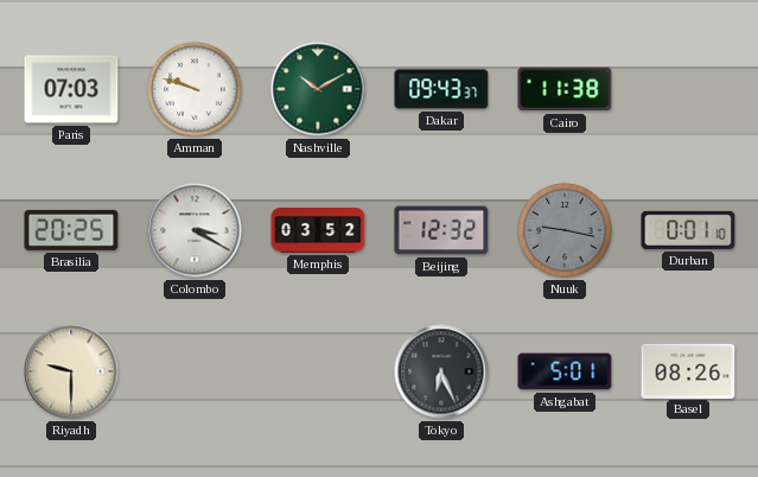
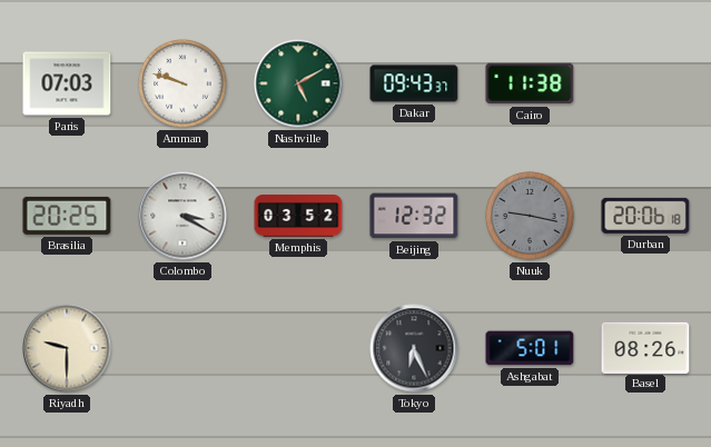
Nashville: 10:10 -> 5:10 (298, 83)
Durban: 0:01 -> 20:06 (645, 216)
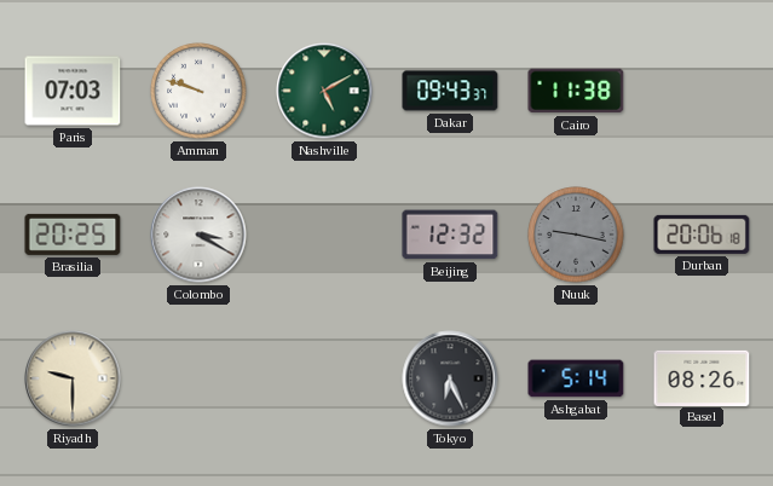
Memphis: 03:52 -> none (298, 217)
Ashgabat: 5:01 -> 5:14 (576, 378)
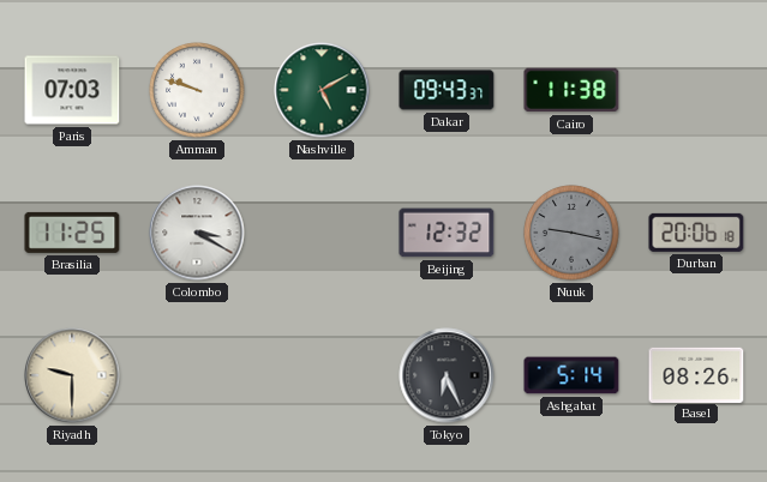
Brasilia: 20:25 -> 11:25 (72, 233)
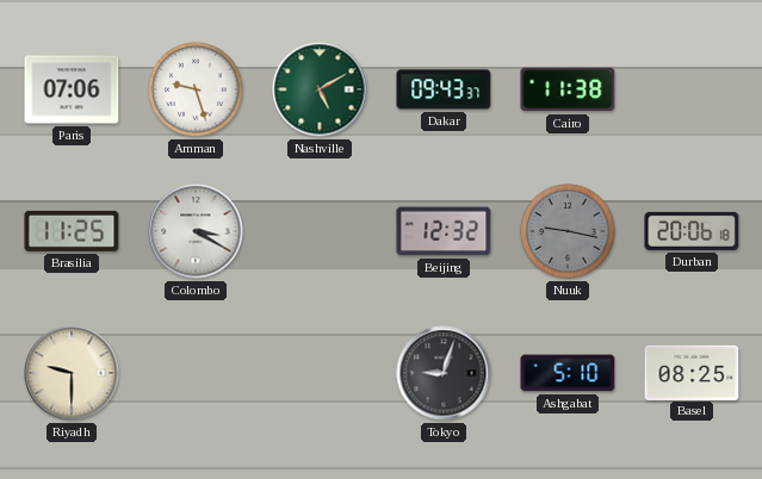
Paris: 07:03 -> 07:06 (72, 89)
Amman: 9:48 -> 9:27 (196, 89)
Tokyo: 6:26 -> 9:03 (444, 373)
Ashgabat: 5:14 -> 5:10 (568, 373)
Basel: 08:26 -> 08:25 (692, 372)
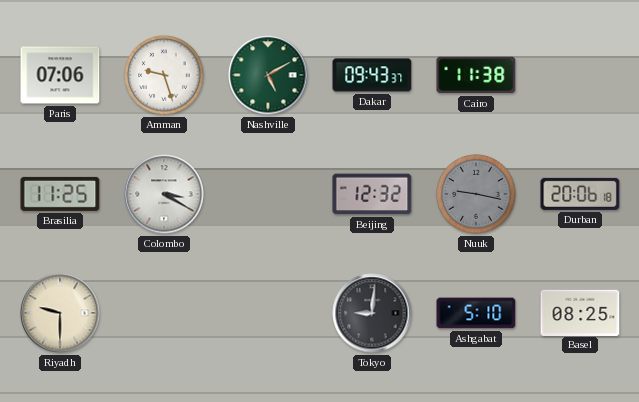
Tokyo: 9:03 -> 9:01 (372, 313)
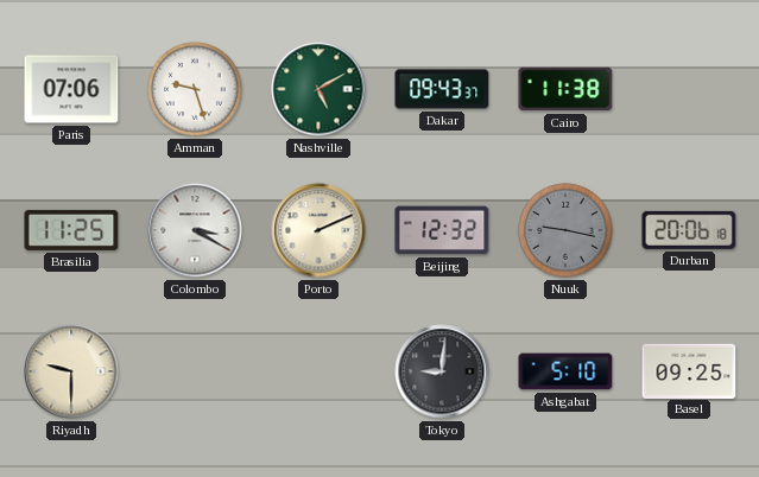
Porto: none -> 2:11 (318, 230)
Basel: 08:25 -> 09:25 (689, 370)
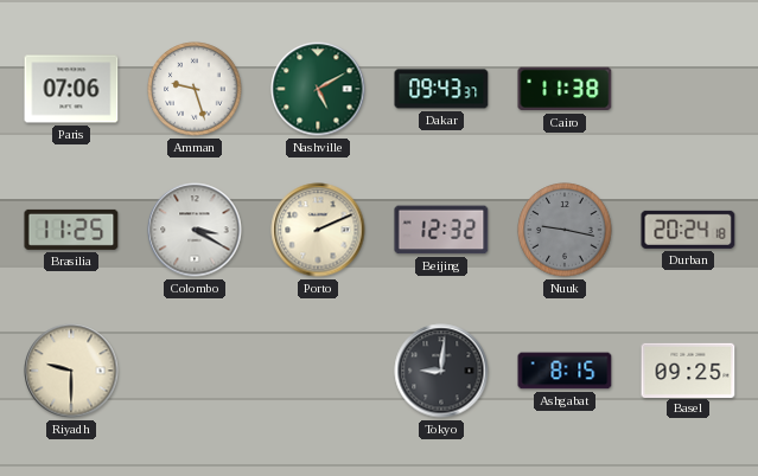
Durban: 20:06 -> 20:24 (688, 230)
Ashgabat: 5:10 -> 8:15 (565, 371)
